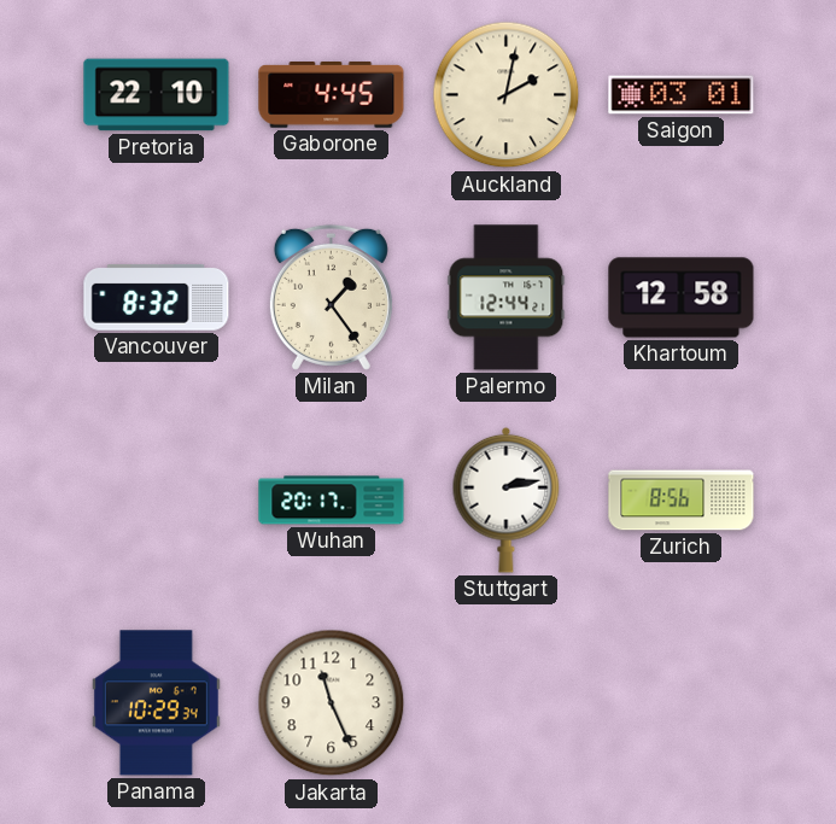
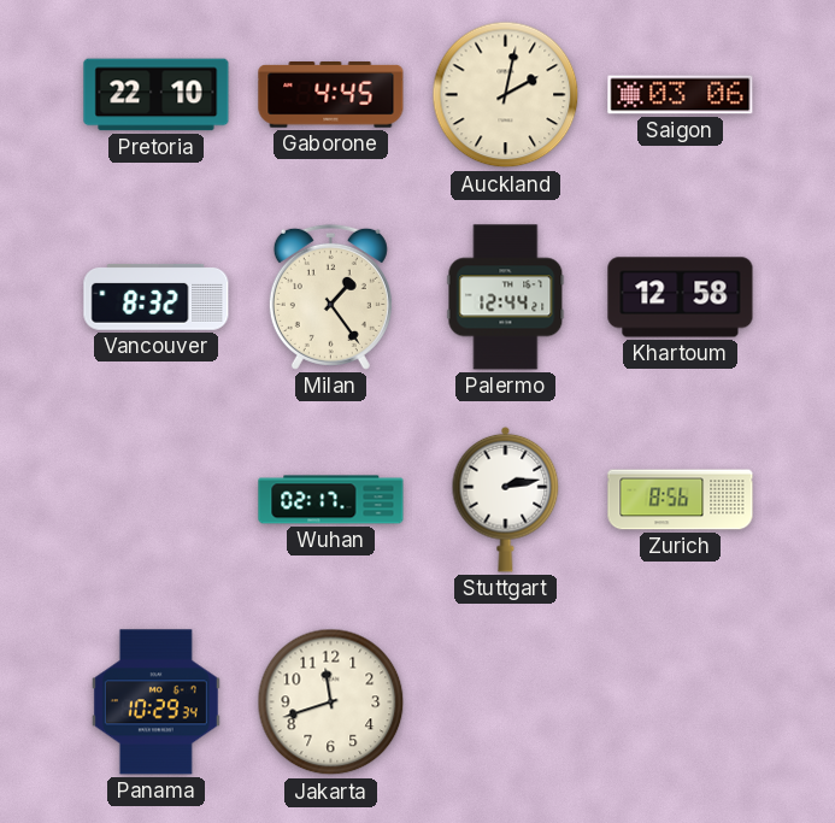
Saigon: 03:01 -> 03:06 (681, 95)
Wuhan: 20:17 -> 02:17 (331, 500)
Jakarta: 11:26 -> 11:42 (331, 703)
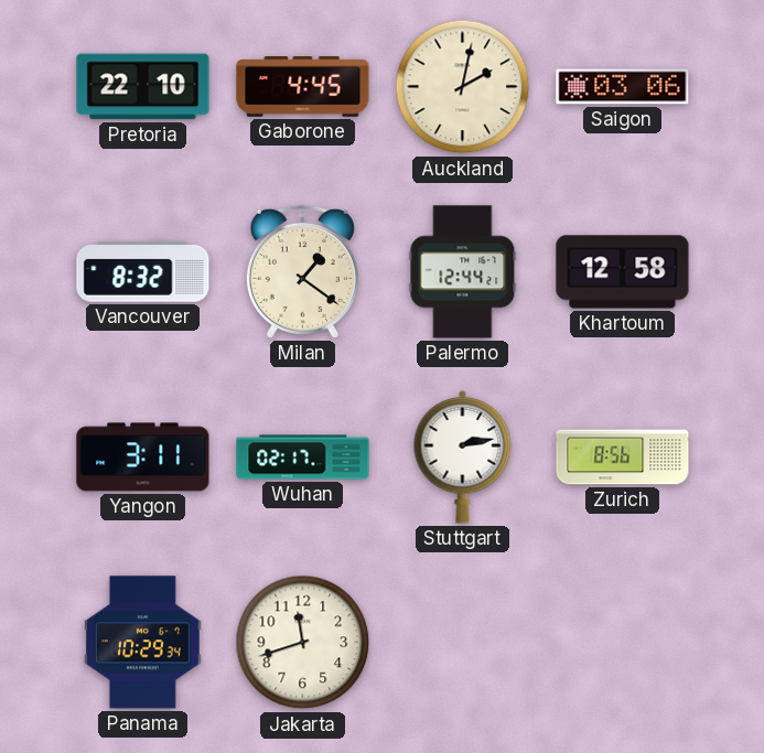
Milan: 1:24 -> 1:21 (302, 271)
Yangon: none -> 3:11 (143, 458)
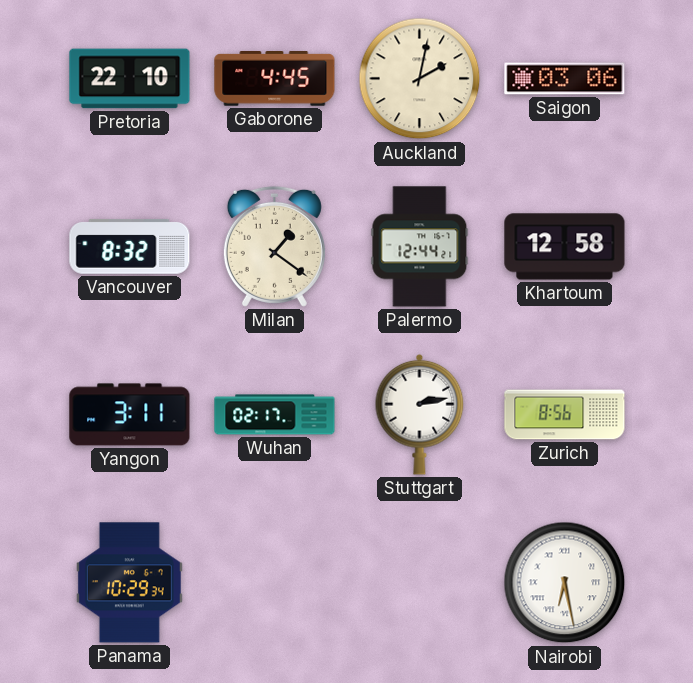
Jakarta: 11:42 -> none (303, 643)
Nairobi: none -> 6:28 (565, 583)
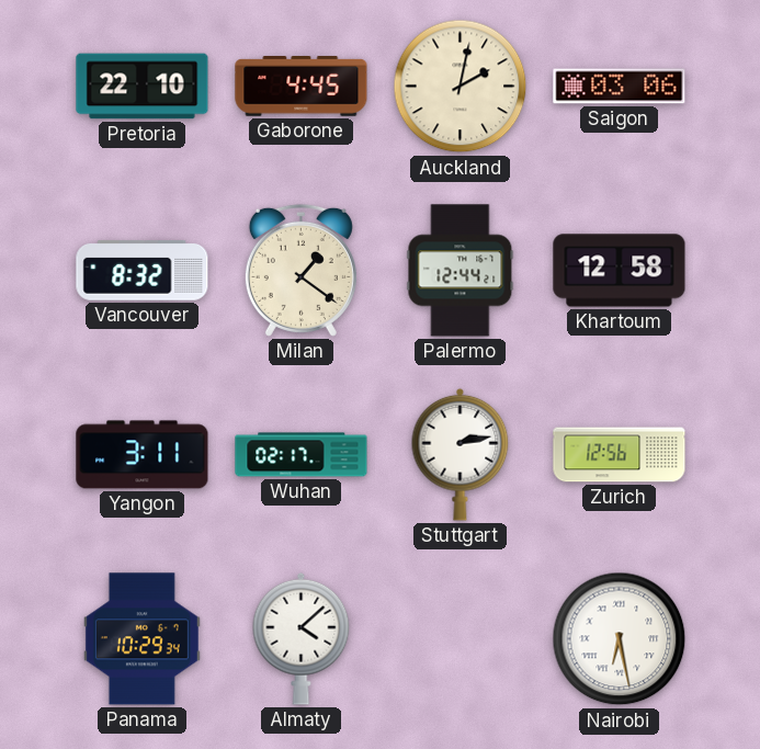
Zurich: 8:56 -> 12:56 (620, 455)
Almaty: none -> 4:08 (302, 638)
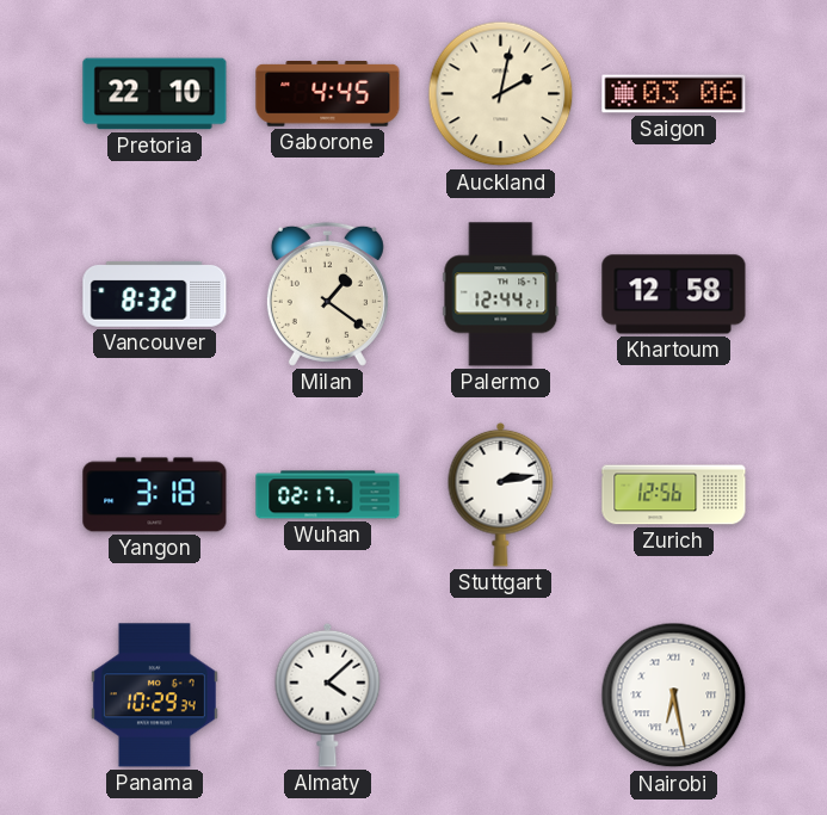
Yangon: 3:11 -> 3:18 (155, 495)
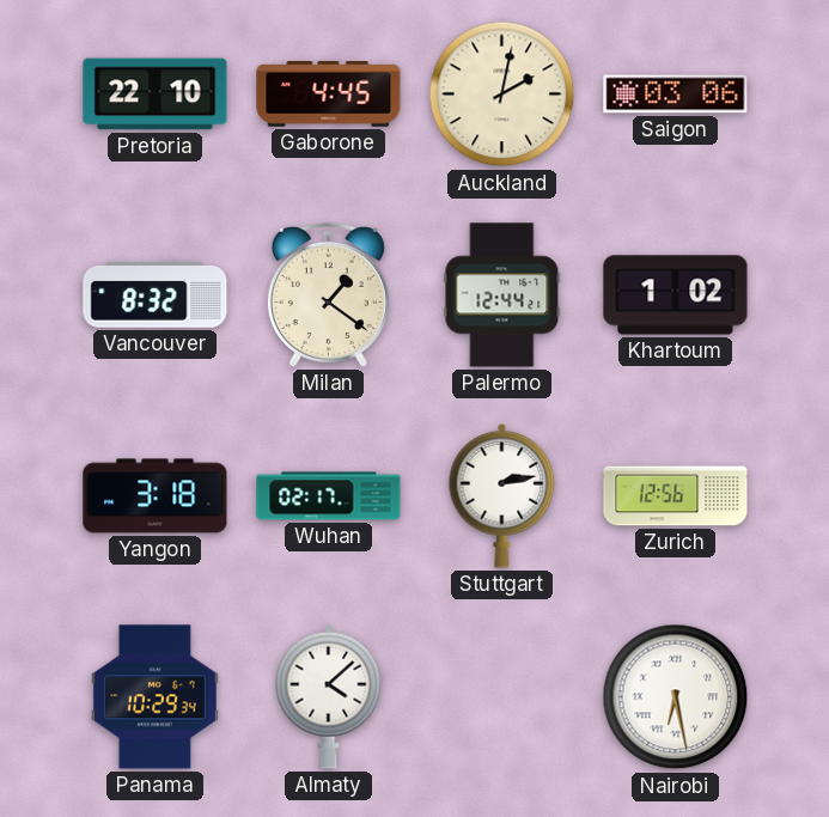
Khartoum: 12:58 -> 1:02 (676, 295)
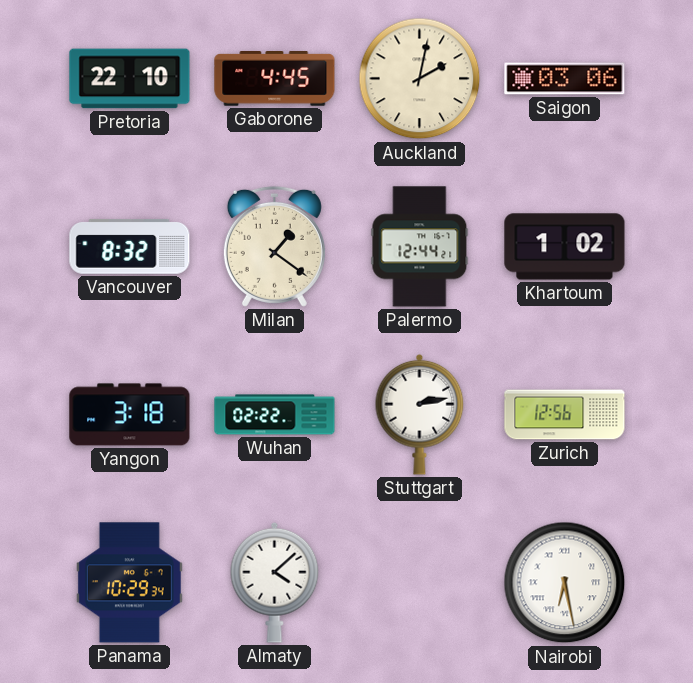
Wuhan: 02:17 -> 02:22 (275, 415)
